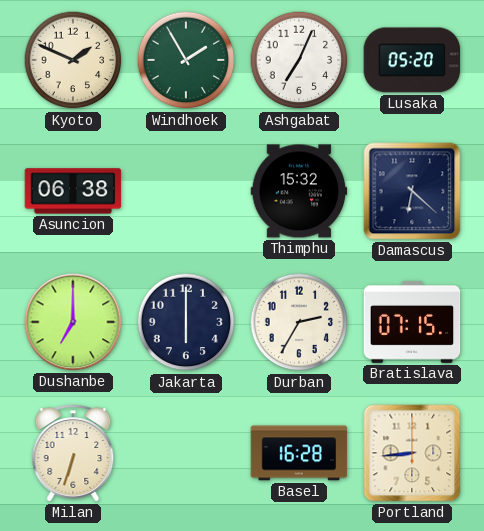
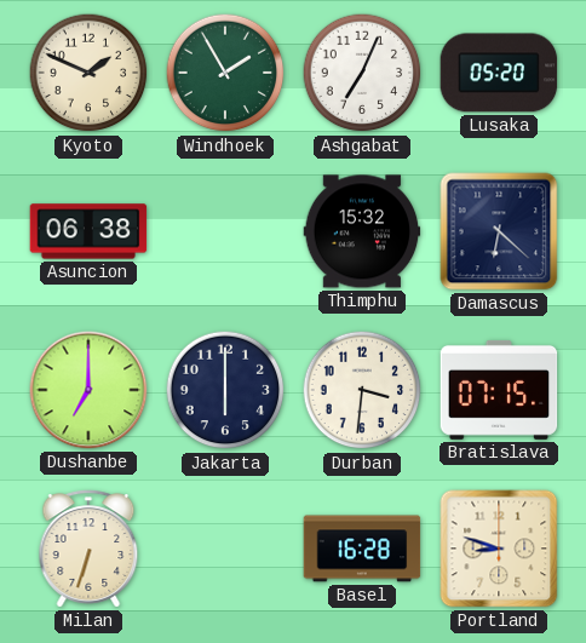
Durban: 2:35 -> 3:31 (362, 390)
Portland: 8:44 -> 8:48 (499, 549)
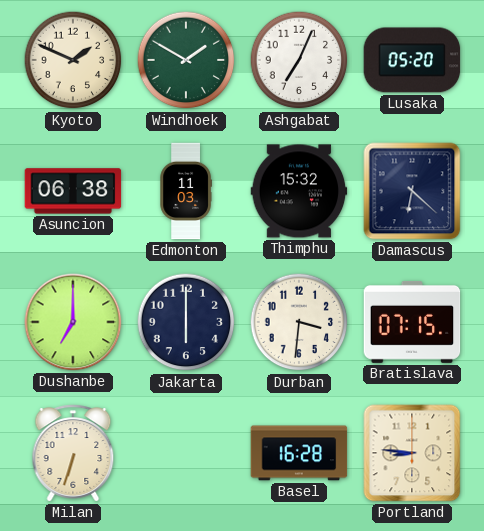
Windhoek: 1:55 -> 1:50 (186, 60)
Edmonton: none -> 11:03 (186, 191)
Portland: 8:48 -> 8:46 (412, 453)
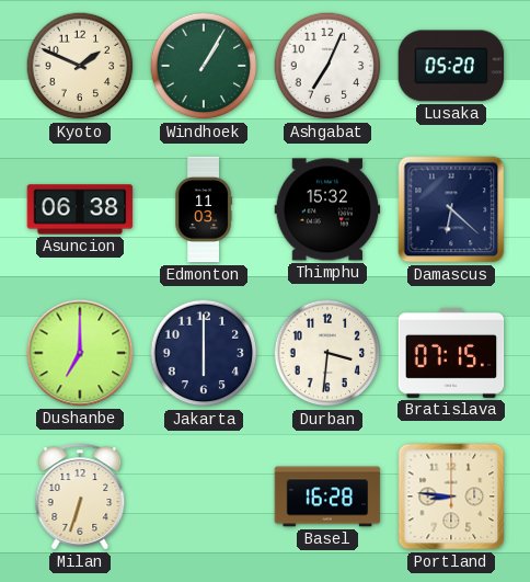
Windhoek: 1:50 -> 1:05 (204, 66)
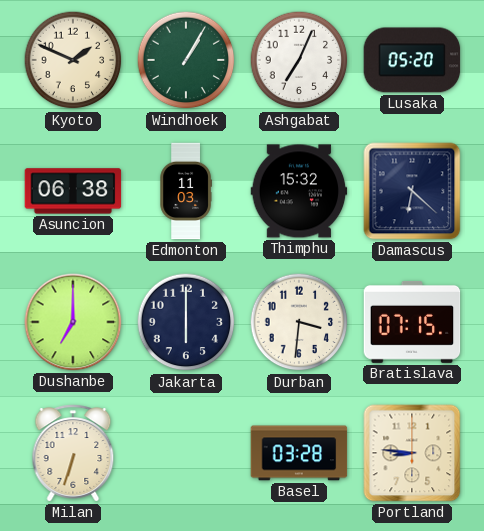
Basel: 16:28 -> 03:28 (299, 453)
